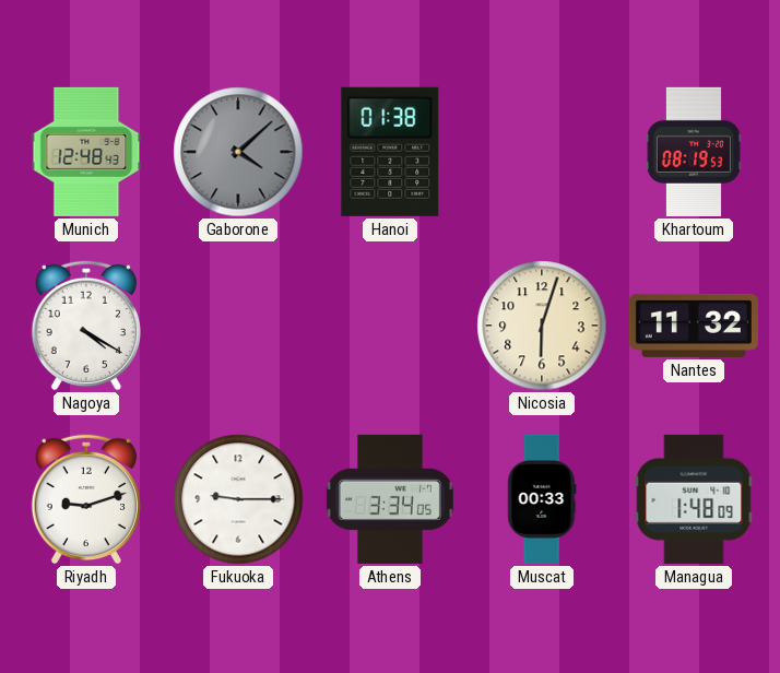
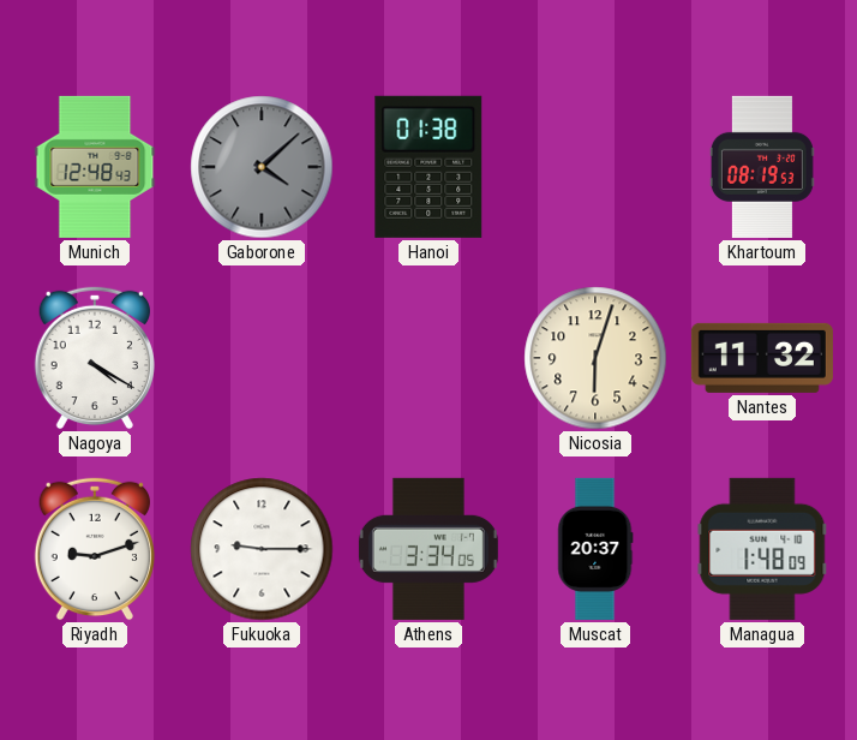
Muscat: 00:33 -> 20:37 (595, 549)
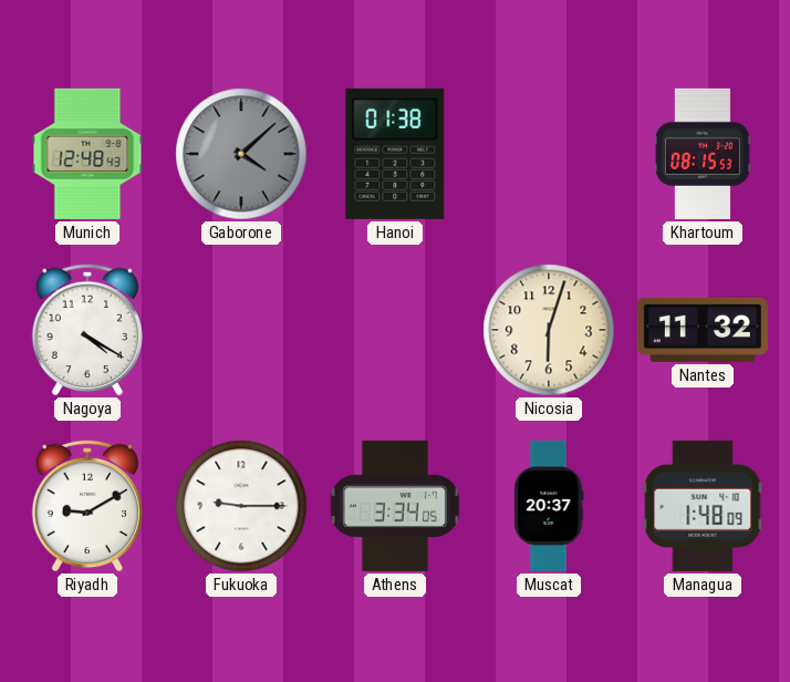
Khartoum: 08:19 -> 08:15 (703, 154)
Riyadh: 9:12 -> 9:10 (86, 506)
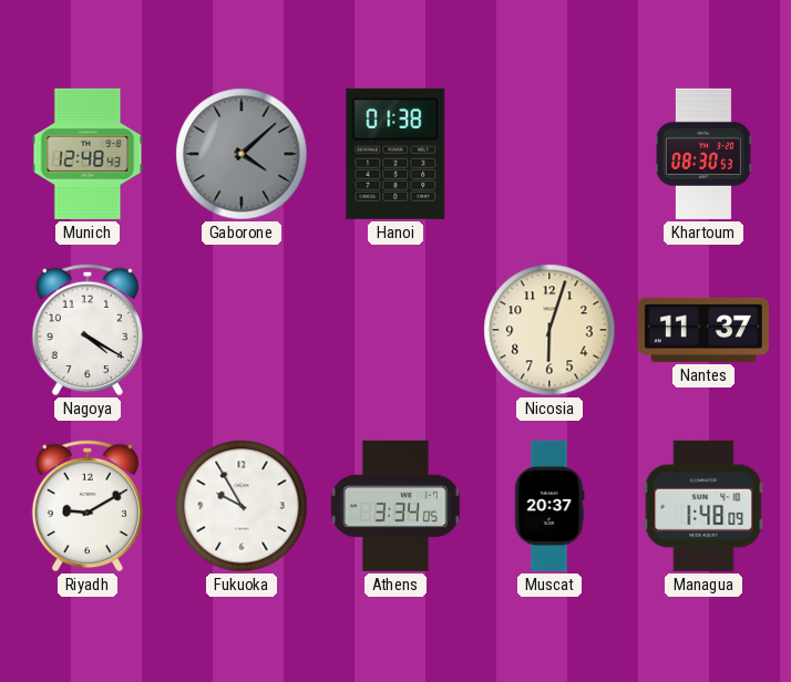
Khartoum: 08:15 -> 08:30 (703, 154)
Nantes: 11:32 -> 11:37 (703, 330)
Fukuoka: 9:15 -> 9:55 (242, 506)
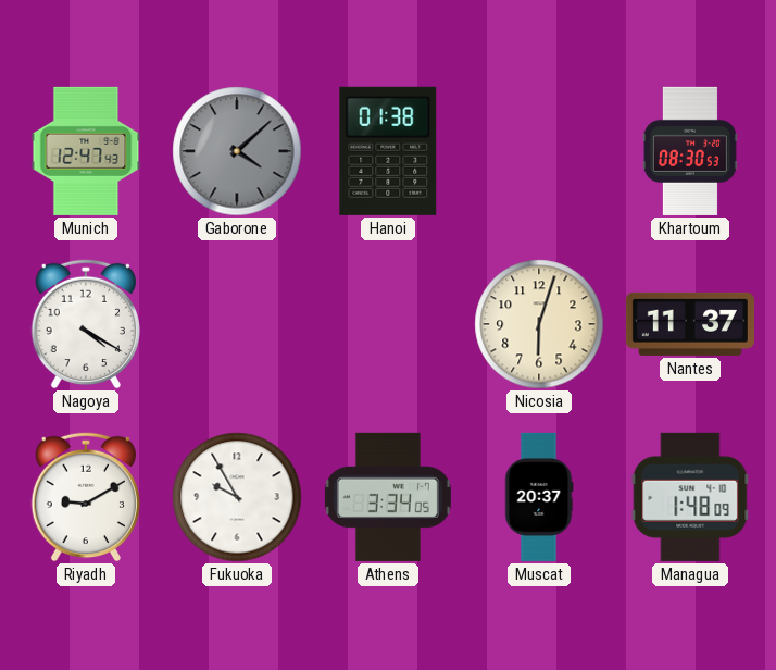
Munich: 12:48 -> 12:47 (86, 151)
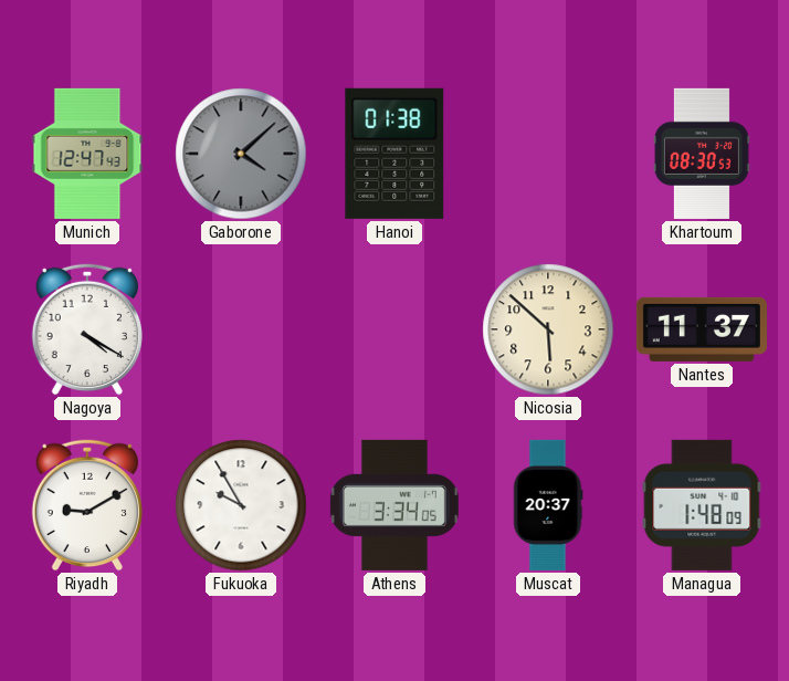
Nicosia: 6:03 -> 5:52 (548, 329)
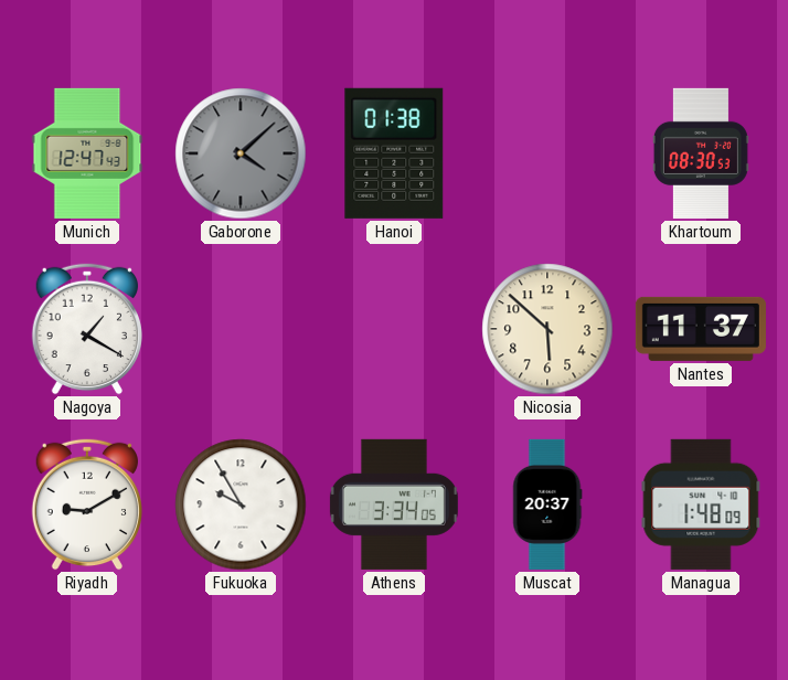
Nagoya: 4:20 -> 1:20 (86, 329)
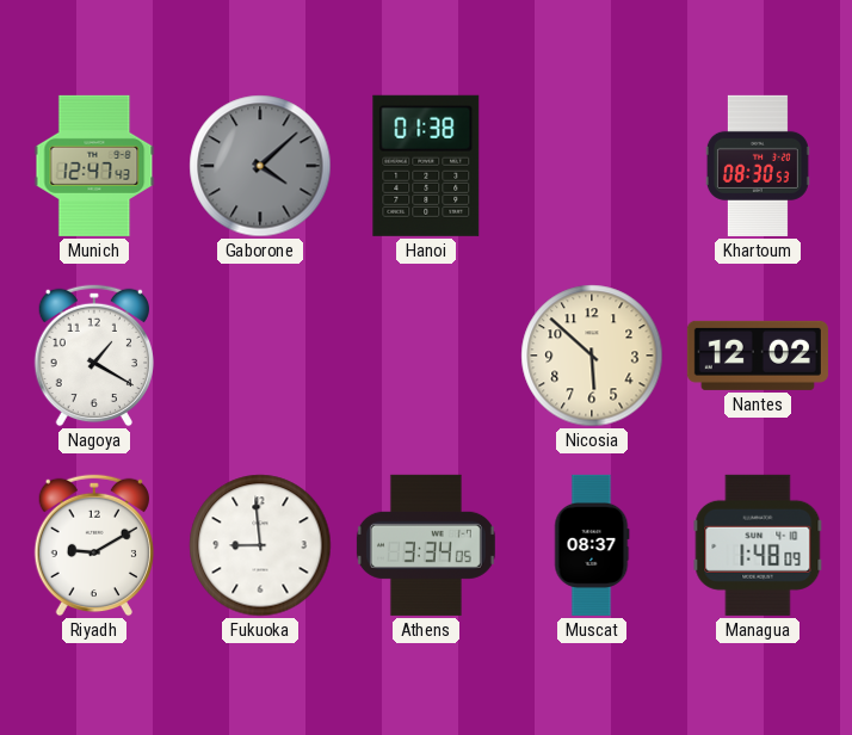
Nantes: 11:37 -> 12:02 (758, 356)
Fukuoka: 9:55 -> 8:59 (260, 545)
Muscat: 20:37 -> 08:37 (592, 545)
